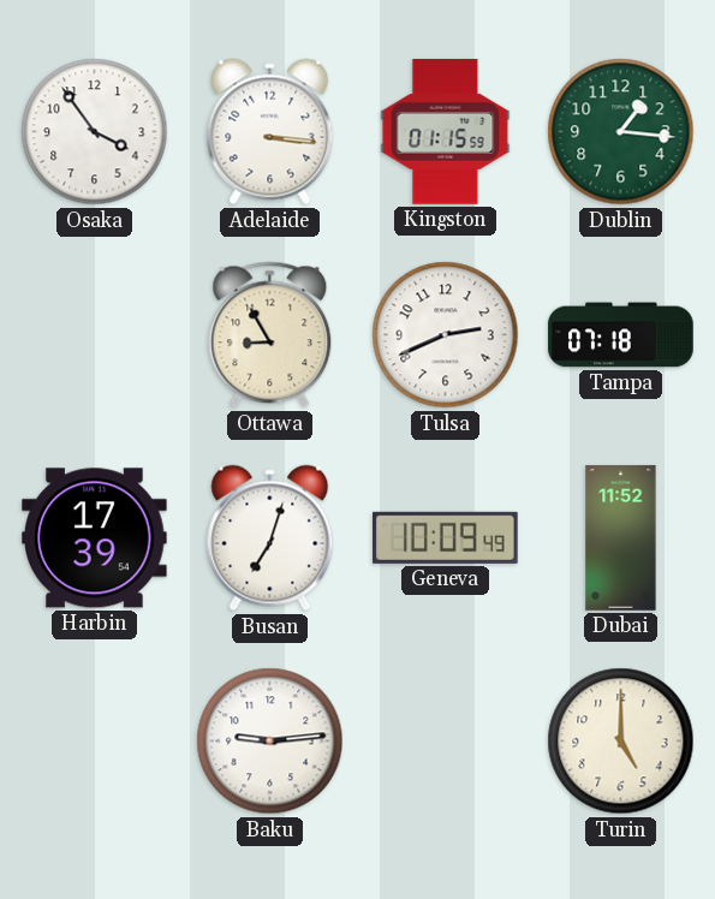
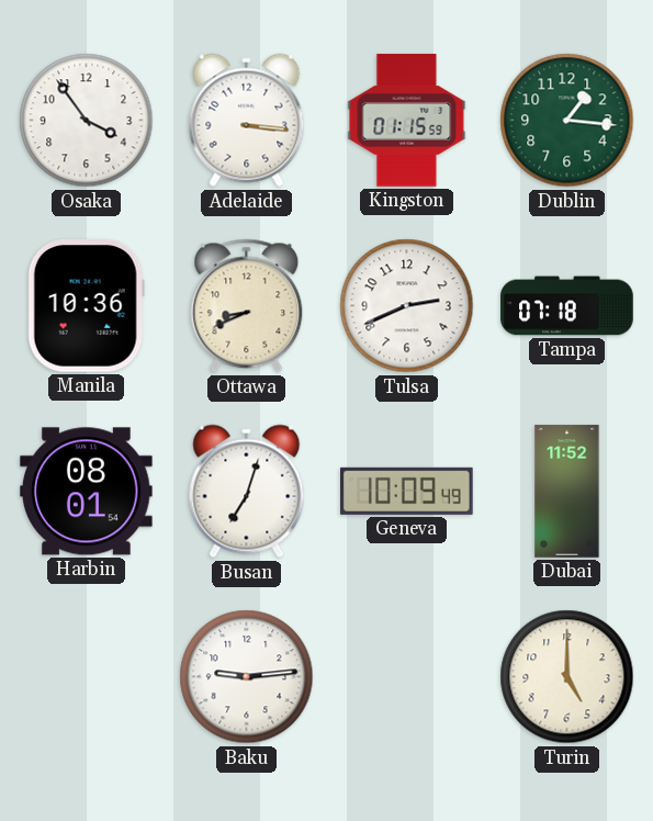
Manila: none -> 10:36 (86, 306)
Ottawa: 8:55 -> 8:41 (247, 306)
Harbin: 17:39 -> 08:01 (87, 492)
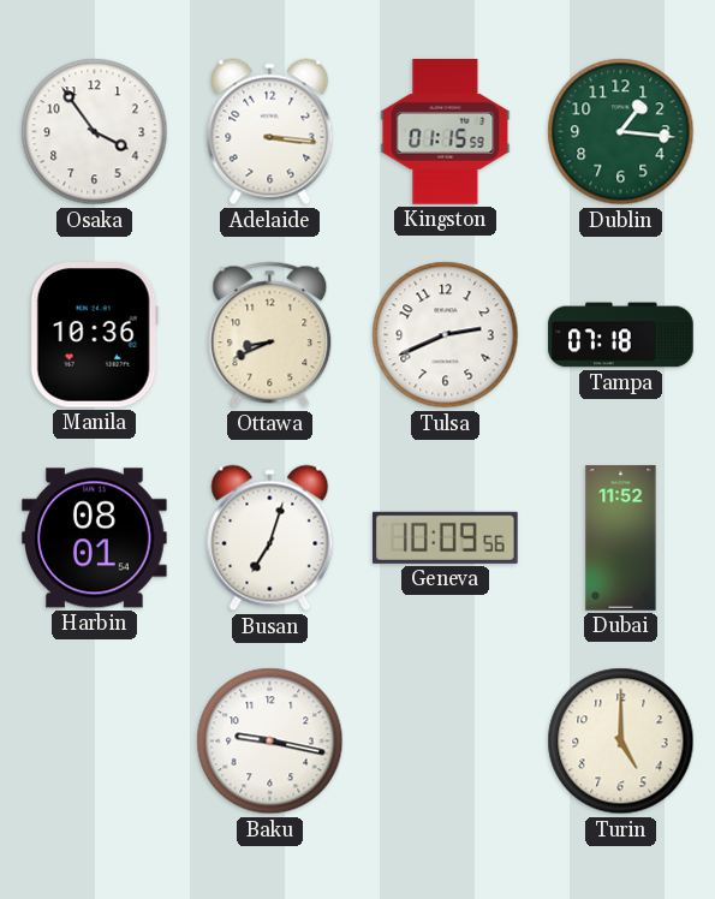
Geneva: 10:09:49 -> 10:09:56 (446, 537)
Baku: 9:14 -> 9:17 (270, 742)
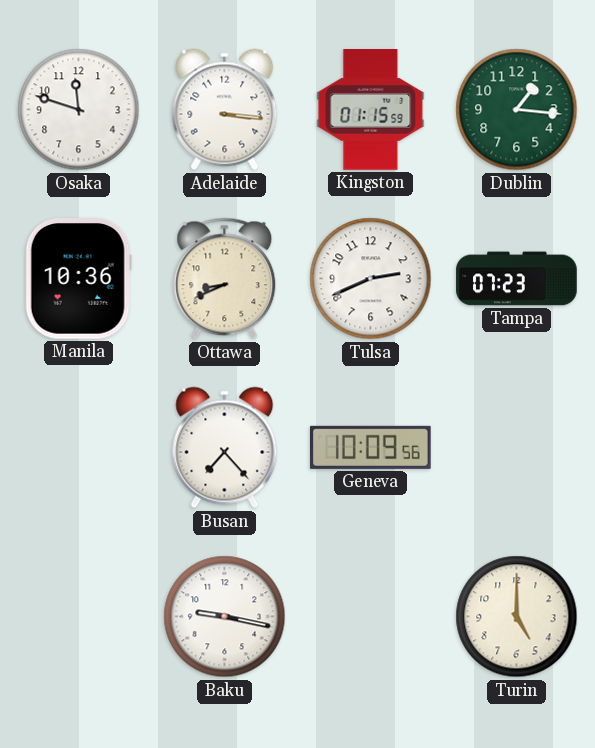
Osaka: 3:54 -> 11:48 (79, 110)
Tampa: 07:18 -> 07:23 (517, 279)
Harbin: 08:01 -> none (95, 538)
Busan: 7:03 -> 7:23 (225, 448)
Dubai: 11:52 -> none (621, 538)
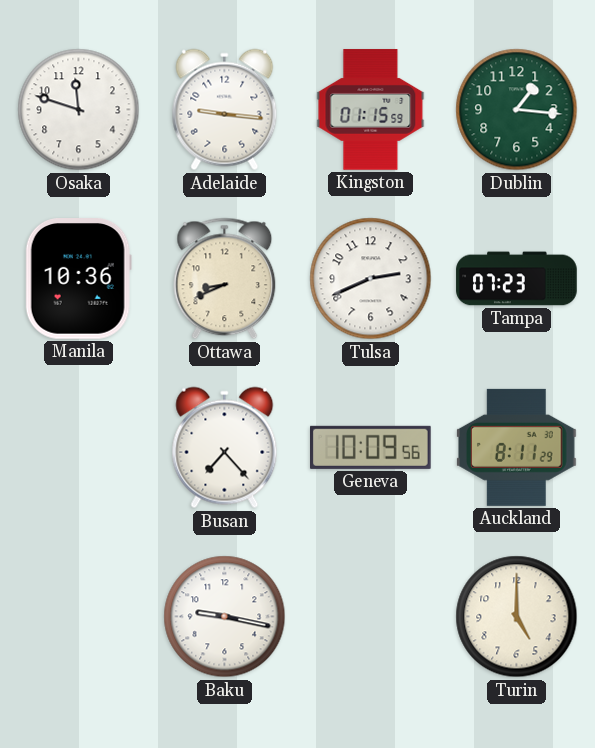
Adelaide: 3:16 -> 9:16 (225, 110)
Auckland: none -> 8:11 (517, 447)
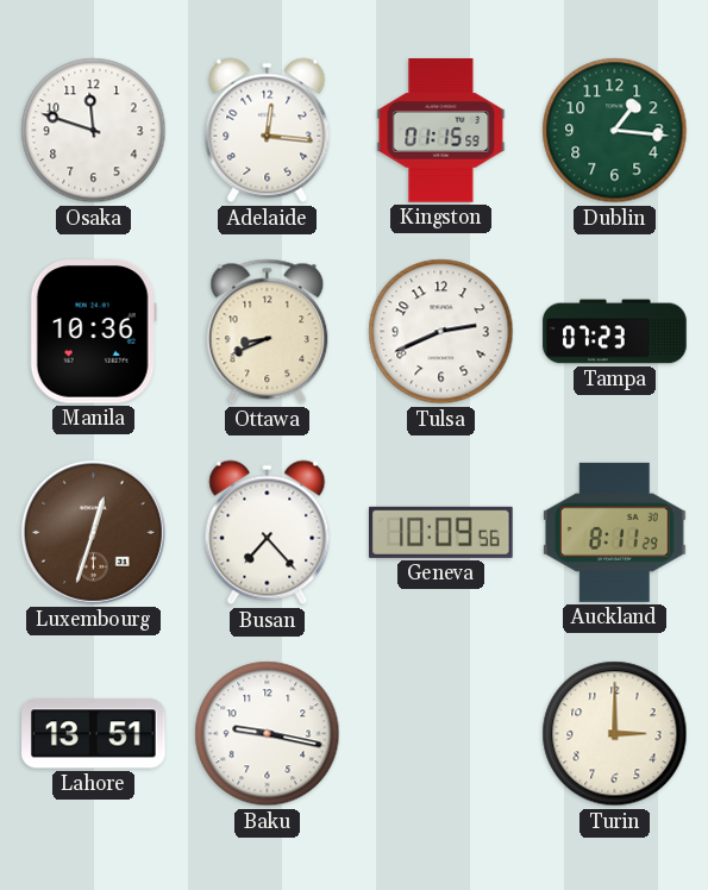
Adelaide: 9:16 -> 12:16 (268, 131)
Luxembourg: none -> 12:33 (93, 532)
Lahore: none -> 13:51 (94, 734)
Turin: 5:00 -> 3:00 (615, 734)
